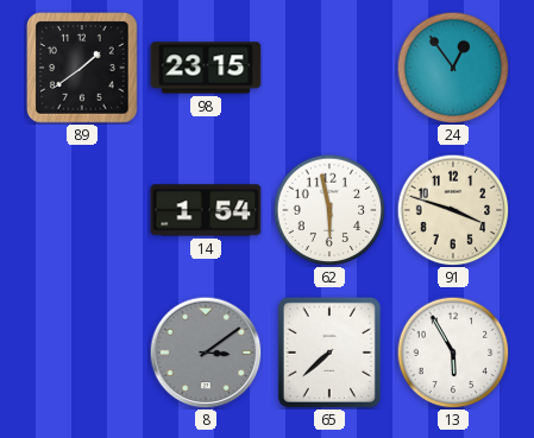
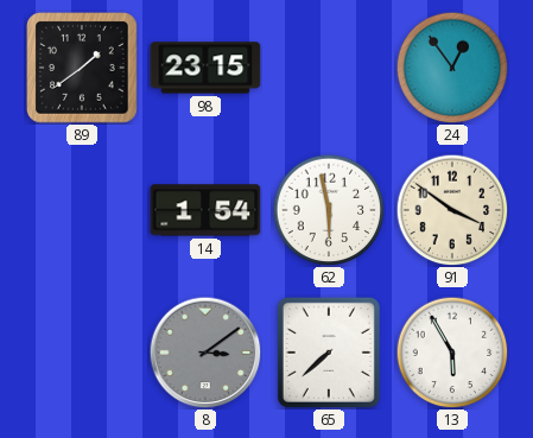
91: 3:48 -> 3:51 (452, 210)
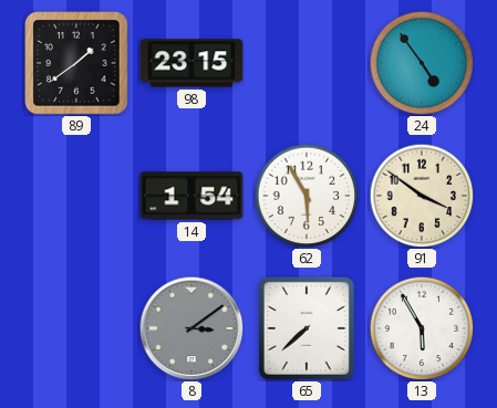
24: 12:54 -> 4:54 (422, 63)
62: 5:58 -> 5:55 (307, 196)
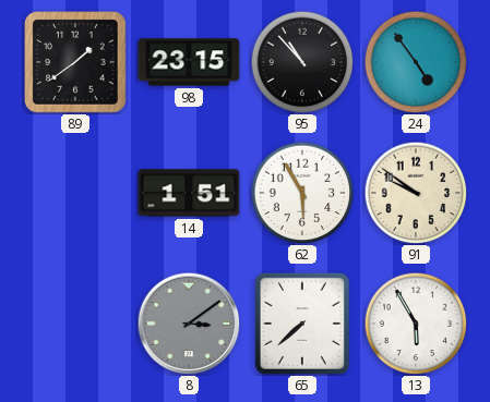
95: none -> 10:53 (302, 62)
14: 1:54 -> 1:51 (189, 193)
91: 3:51 -> 9:51 (416, 193)
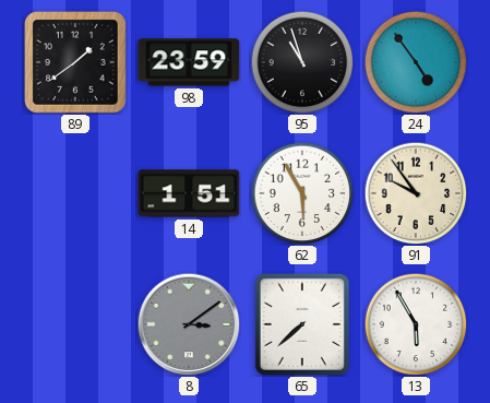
98: 23:15 -> 23:59 (189, 62)
95: 10:53 -> 10:57 (302, 62)
91: 9:51 -> 9:54 (416, 193)
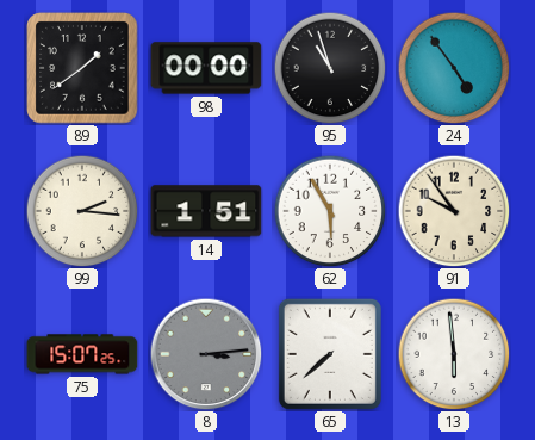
98: 23:59 -> 00:00 (206, 68)
99: none -> 2:16 (82, 211)
75: none -> 15:07 (82, 354)
8: 3:09 -> 3:14 (206, 354)
13: 5:55 -> 5:59 (454, 354)
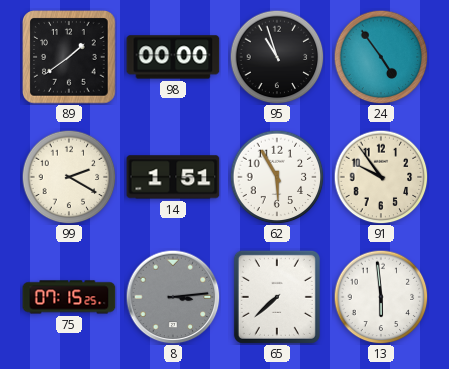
99: 2:16 -> 2:20 (69, 177)
75: 15:07 -> 07:15 (69, 297)
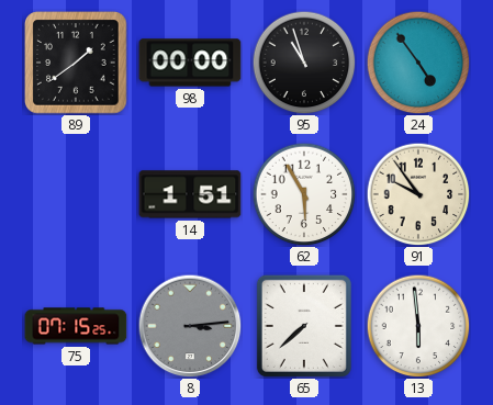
99: 2:20 -> none (69, 177)
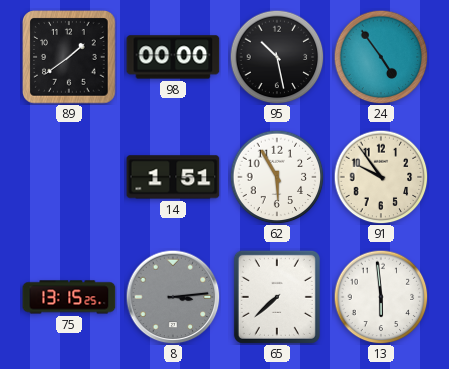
95: 10:57 -> 10:28 (277, 57)
75: 07:15 -> 13:15 (69, 297)
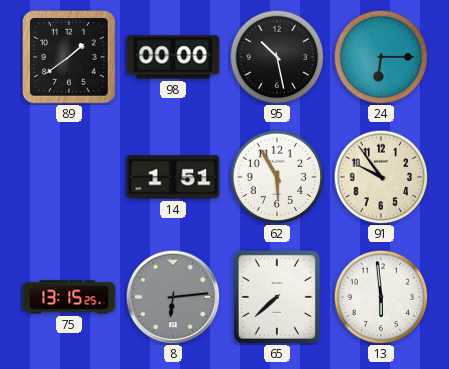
24: 4:54 -> 6:15 (381, 57)
8: 3:14 -> 6:14 (173, 297)
